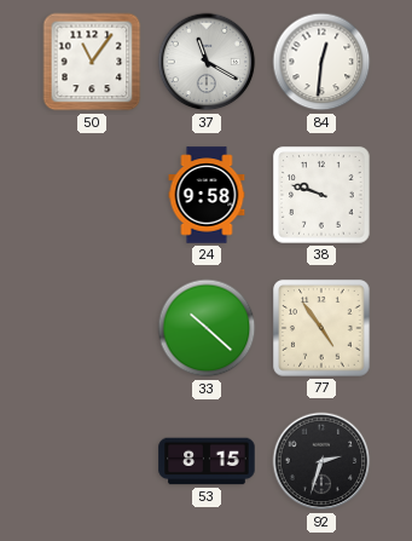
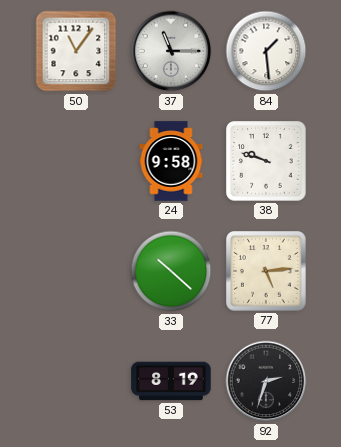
37: 11:20 -> 11:15 (171, 51)
84: 12:31 -> 1:29 (266, 51)
77: 4:54 -> 5:14 (266, 271)
53: 8:15 -> 8:19 (171, 381)
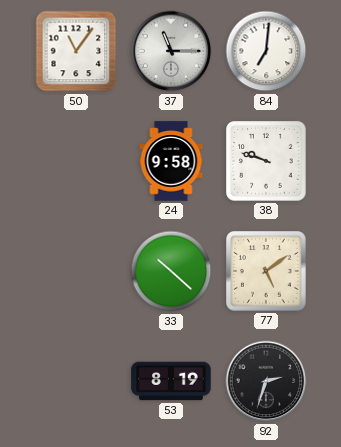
84: 1:29 -> 7:01 (266, 51)
77: 5:14 -> 5:09 (266, 271)
